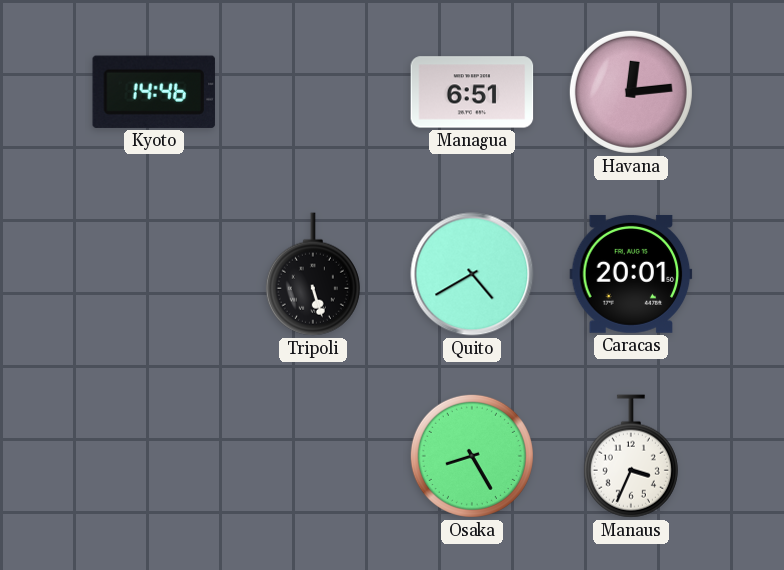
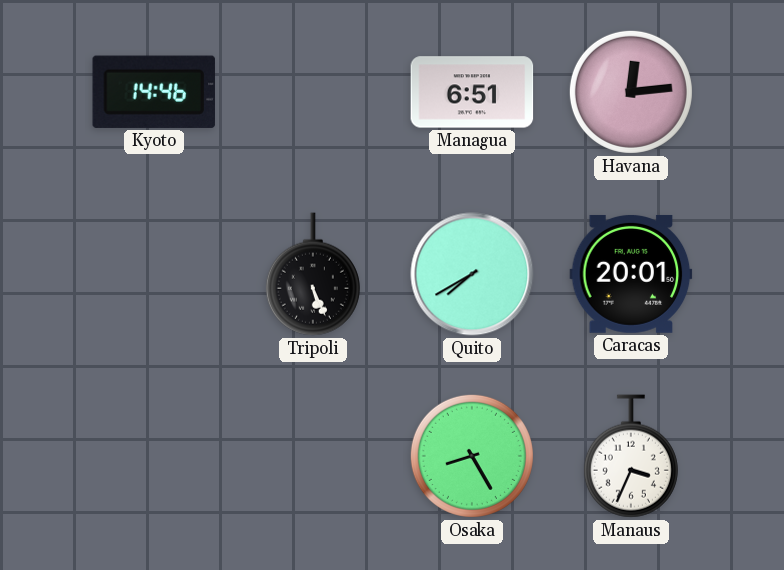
Tripoli: 5:27 -> 5:26 (313, 274)
Quito: 4:40 -> 7:40 (472, 274)
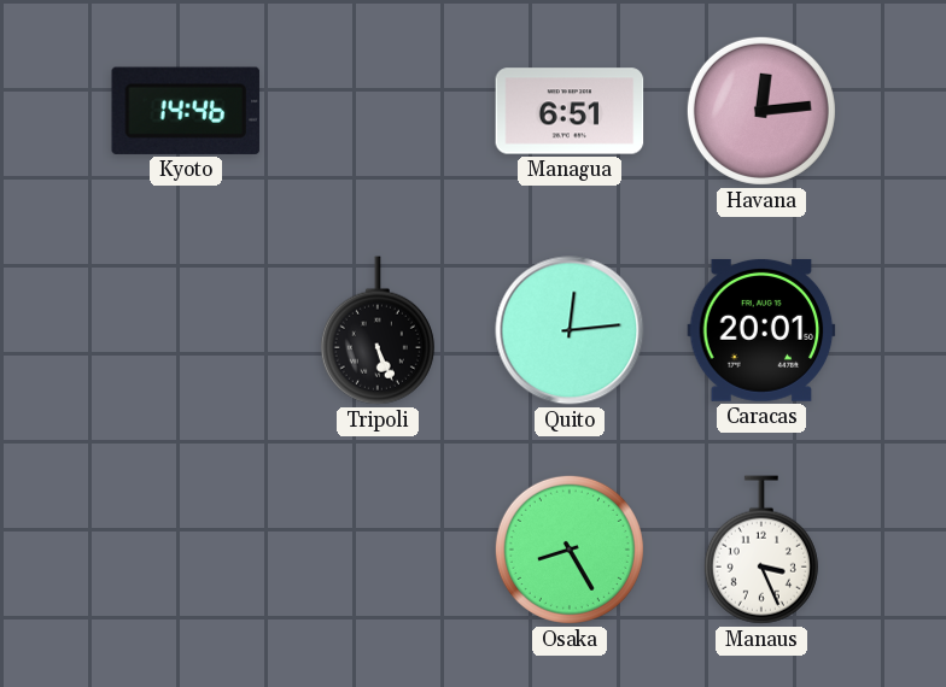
Quito: 7:40 -> 12:14 (570, 330)
Manaus: 3:34 -> 3:26 (761, 550)
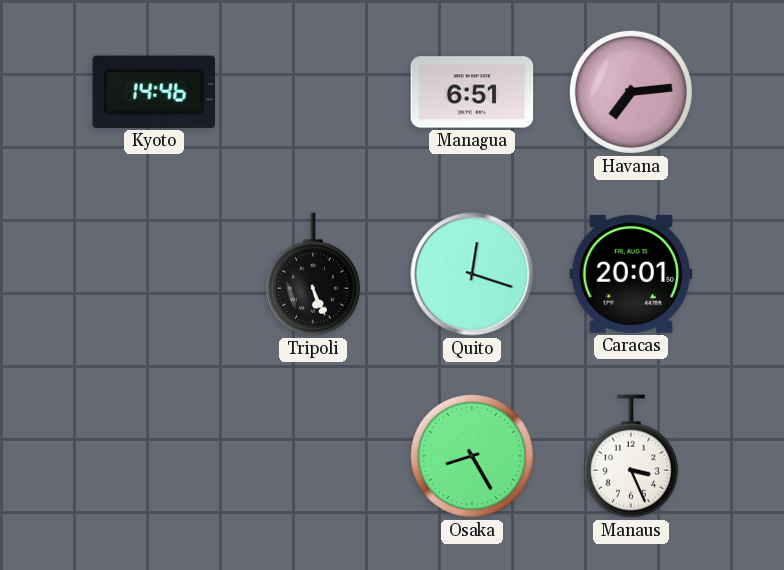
Havana: 12:14 -> 7:14 (631, 92)
Quito: 12:14 -> 12:18 (472, 274)
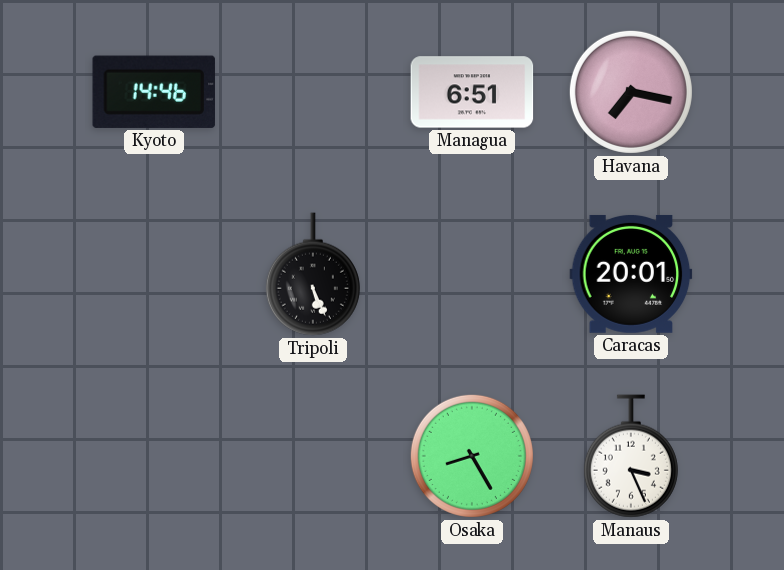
Havana: 7:14 -> 7:17 (631, 92)
Quito: 12:18 -> none (472, 274)
